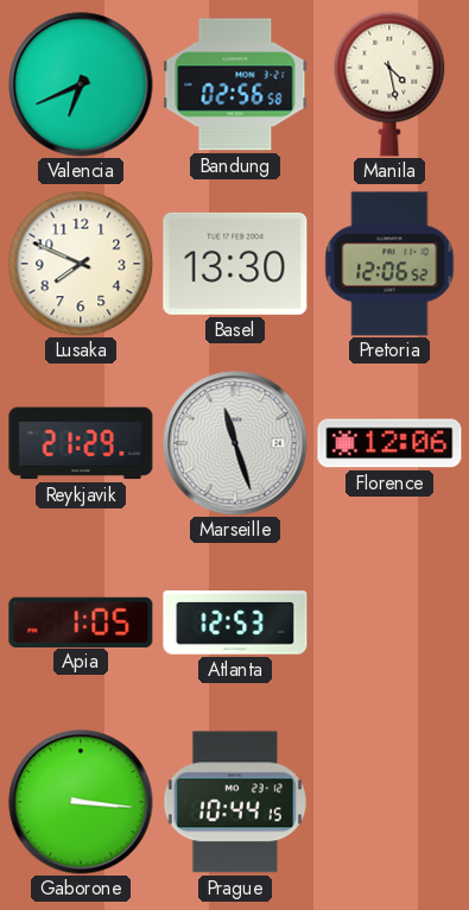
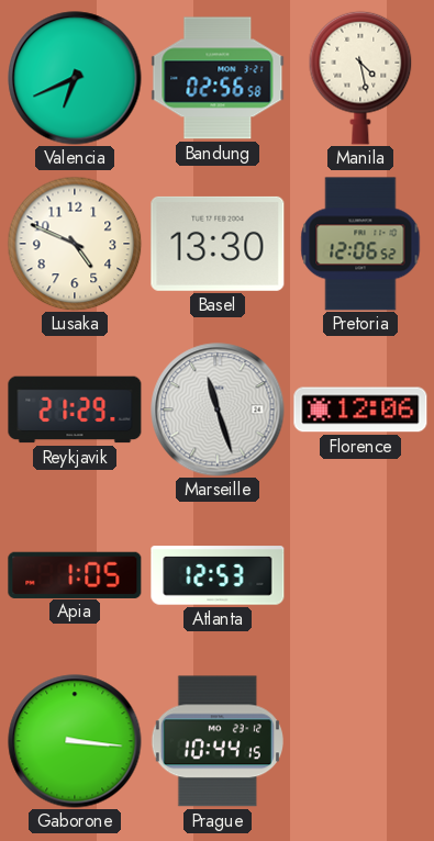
Lusaka: 7:49 -> 4:49 (75, 244)
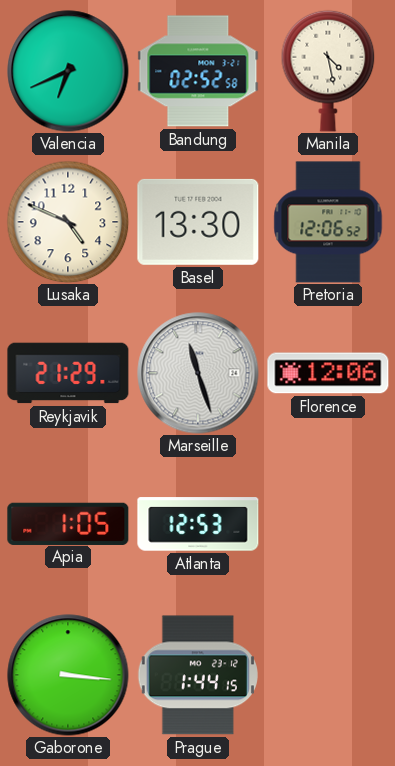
Bandung: 02:56 -> 02:52 (198, 71)
Prague: 10:44 -> 1:44 (198, 675)
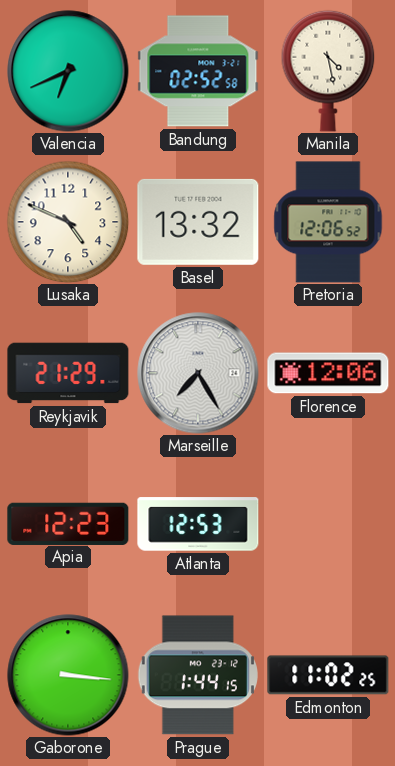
Basel: 13:30 -> 13:32 (198, 222)
Marseille: 11:27 -> 7:25 (198, 373)
Apia: 1:05 -> 12:23 (68, 523)
Edmonton: none -> 11:02 (328, 675)
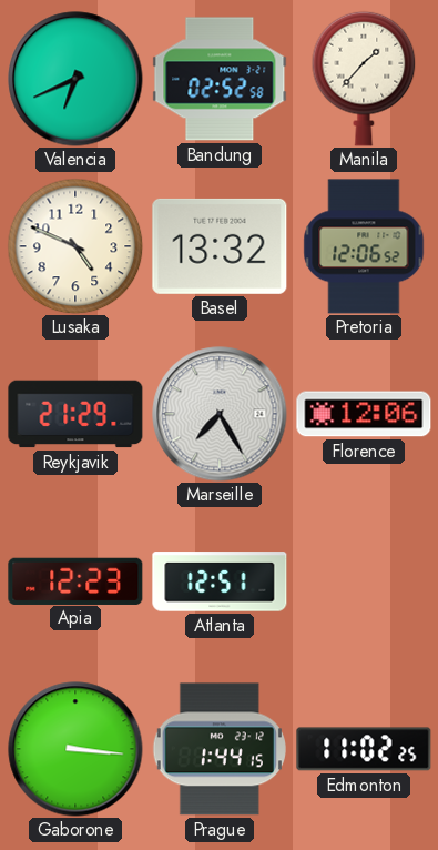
Manila: 4:28 -> 1:37 (364, 79)
Atlanta: 12:53 -> 12:51 (220, 581)
